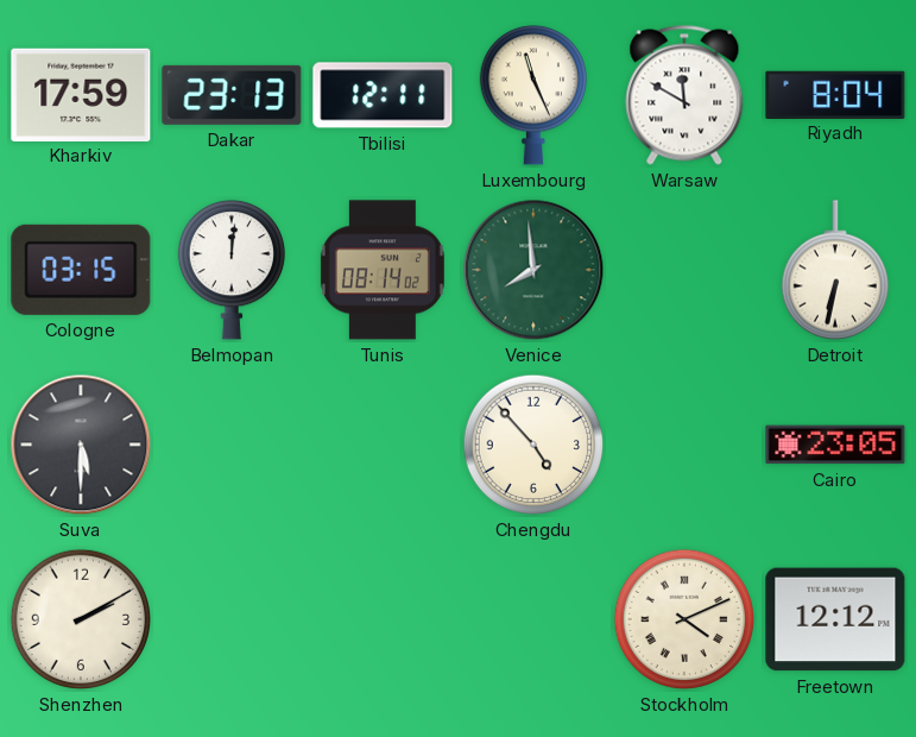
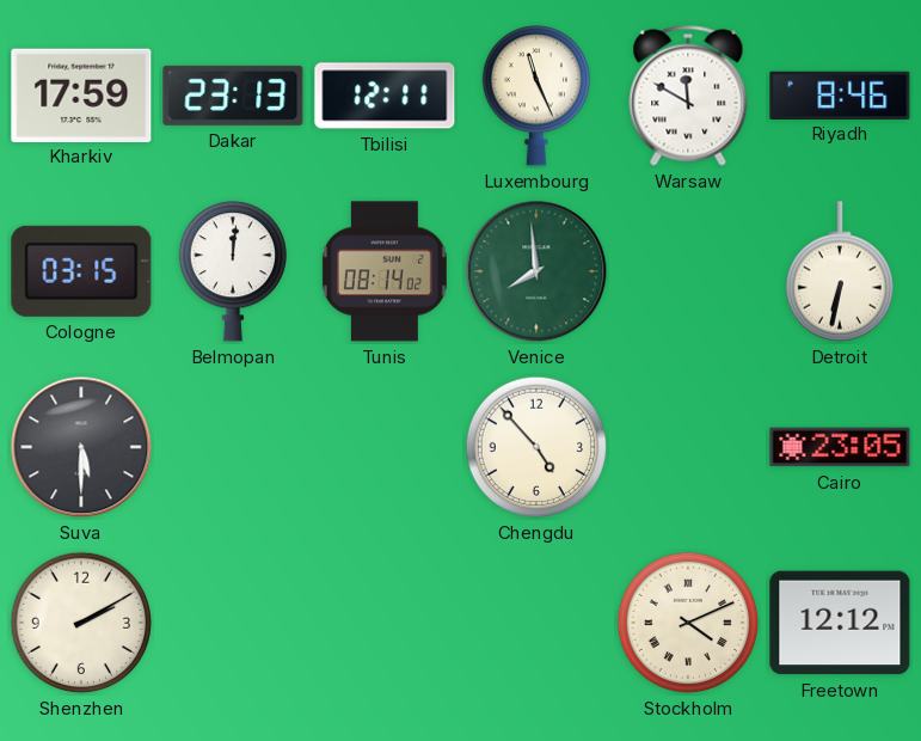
Riyadh: 8:04 -> 8:46 (840, 94)
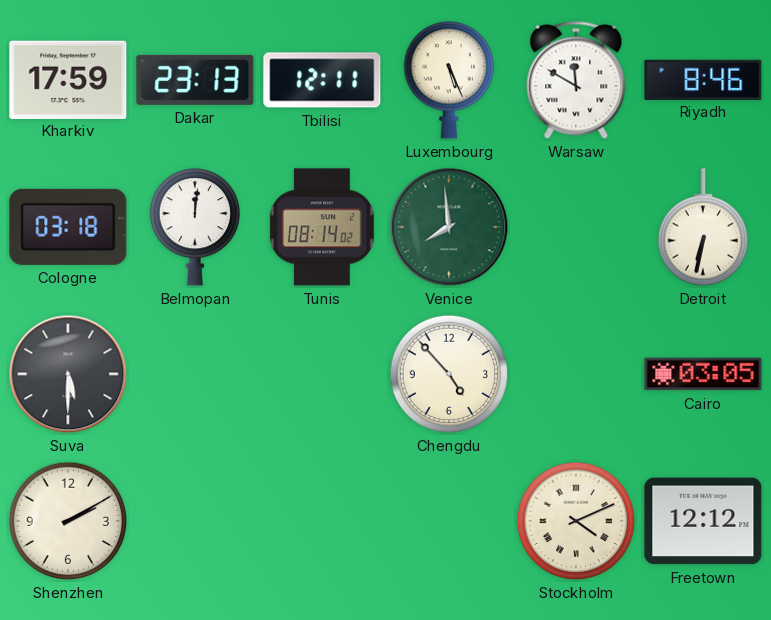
Luxembourg: 11:26 -> 5:26 (448, 80)
Cologne: 03:15 -> 03:18 (68, 227)
Cairo: 23:05 -> 03:05 (703, 374)
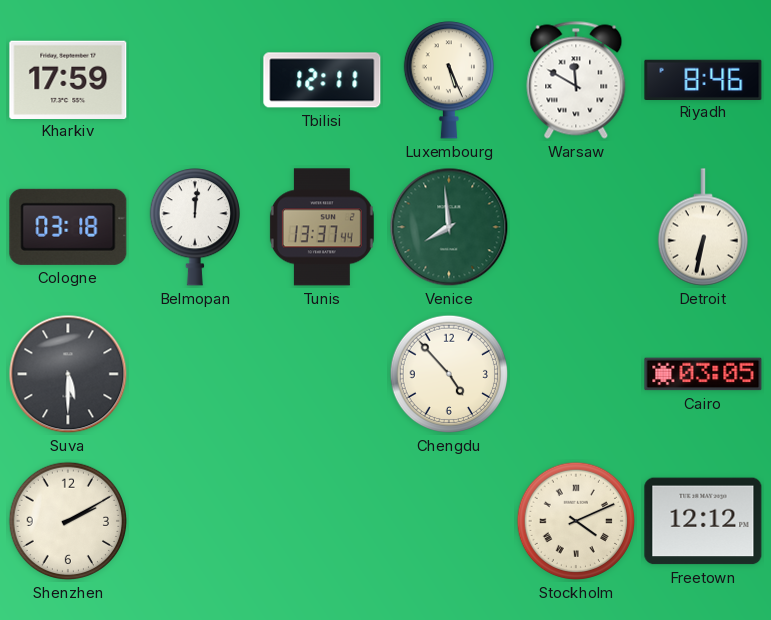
Dakar: 23:13 -> none (195, 80)
Tunis: 08:14 -> 13:37 (322, 227)
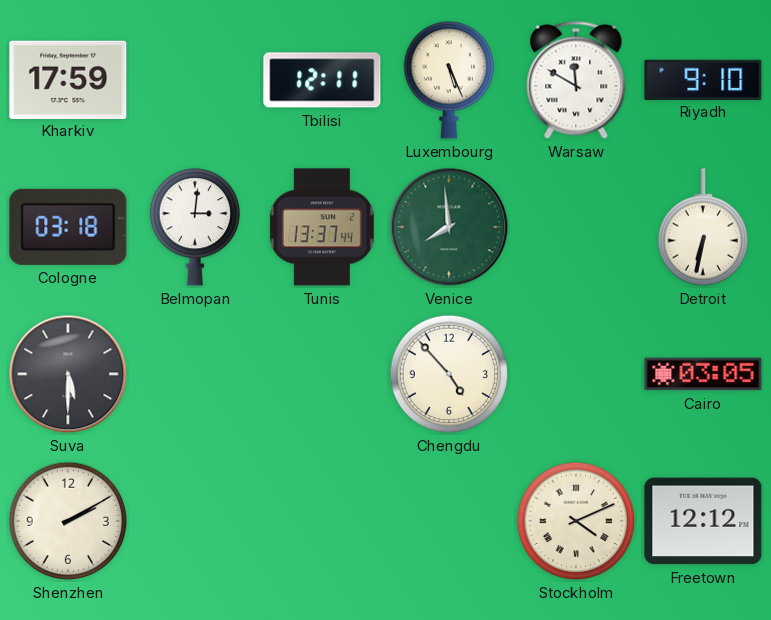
Riyadh: 8:46 -> 9:10 (703, 79)
Belmopan: 12:01 -> 3:01 (194, 227)
